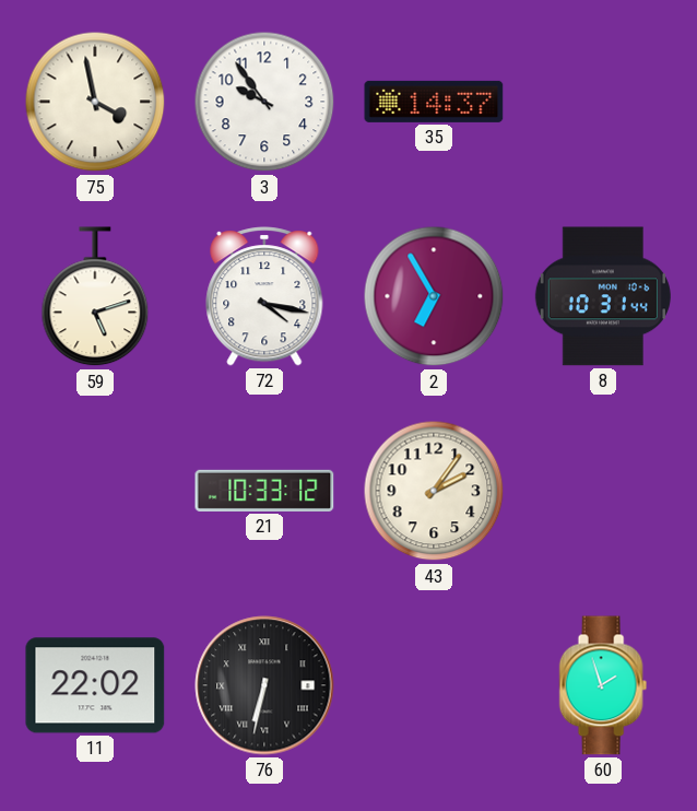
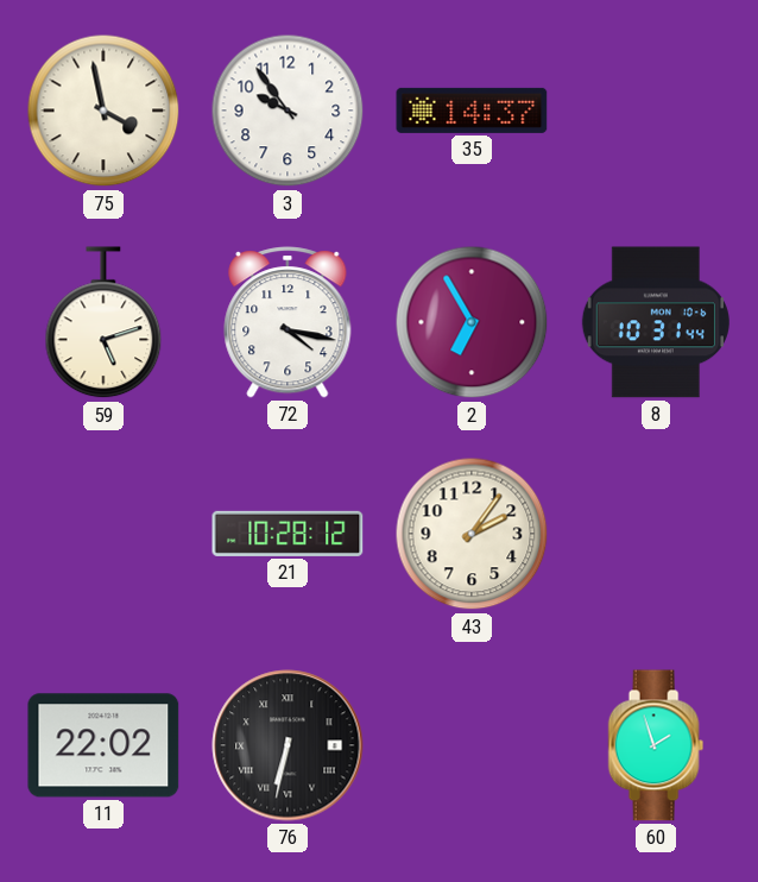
21: 10:33 -> 10:28 (288, 534)
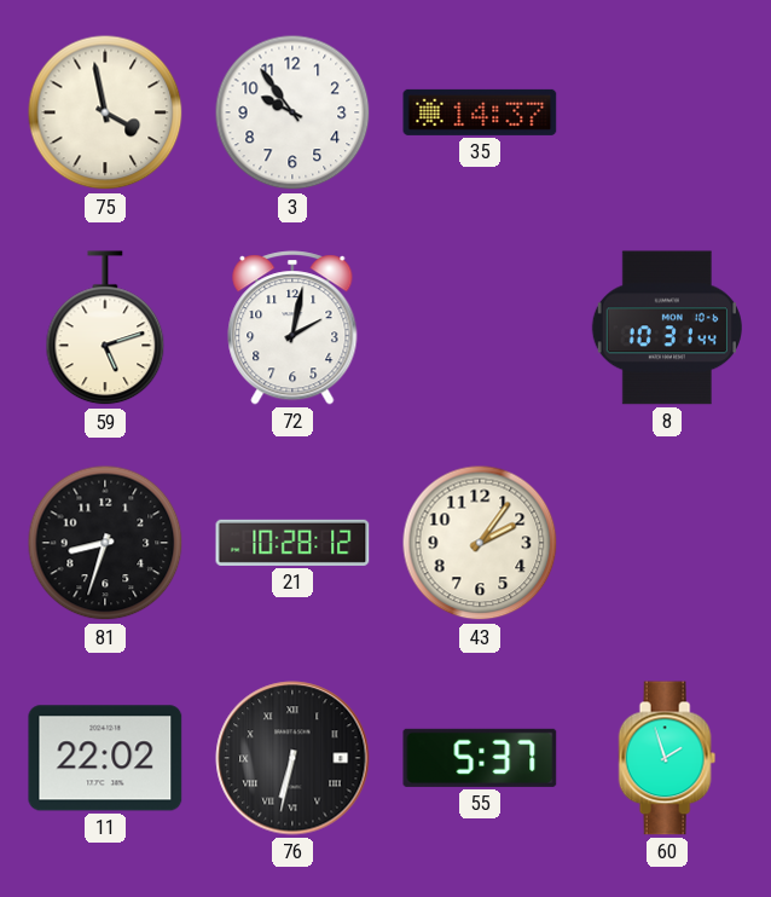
72: 4:17 -> 2:02 (292, 328)
2: 6:55 -> none (472, 322)
81: none -> 8:33 (105, 543)
55: none -> 5:37 (480, 758)
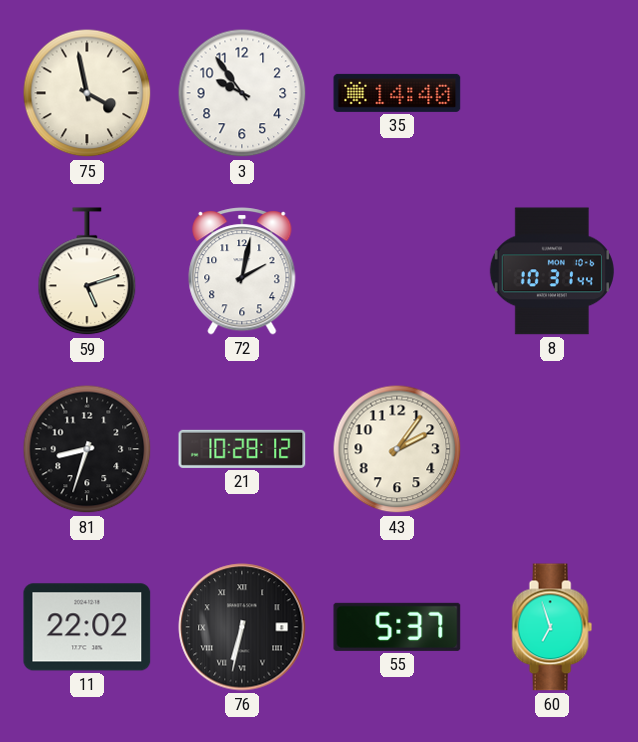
35: 14:37 -> 14:40 (397, 93)
60: 1:57 -> 6:57 (552, 627)
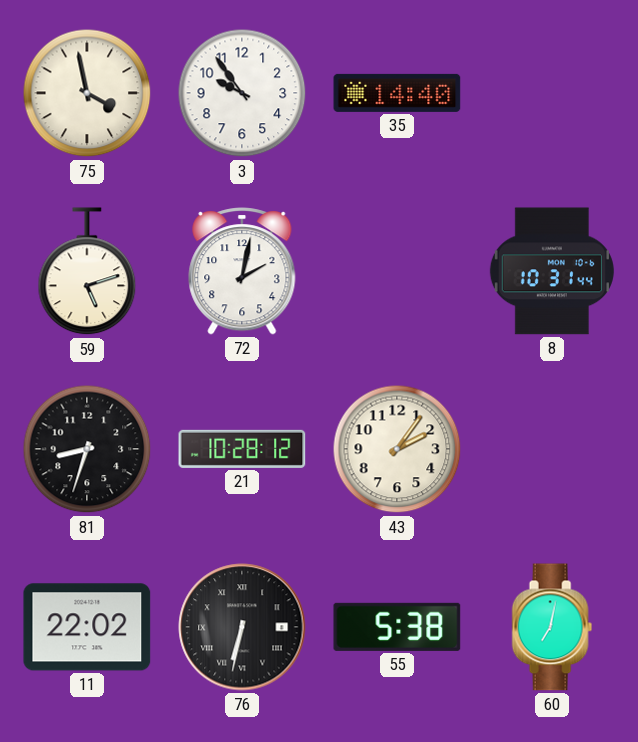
55: 5:37 -> 5:38 (397, 627)
60: 6:57 -> 7:02 (552, 627)
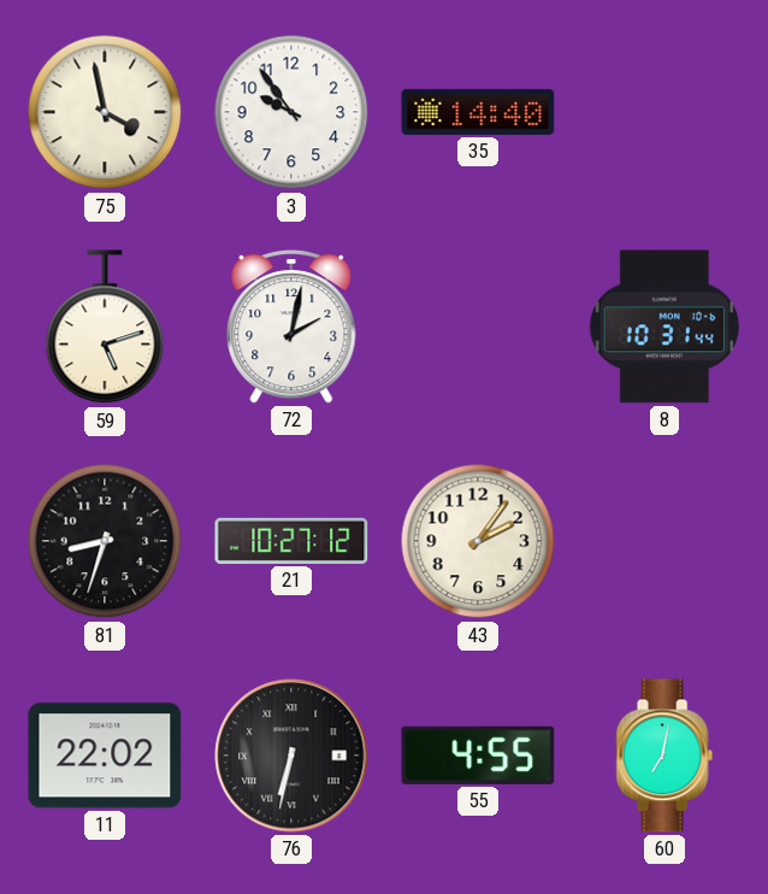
21: 10:28 -> 10:27 (291, 541)
55: 5:38 -> 4:55 (478, 755)
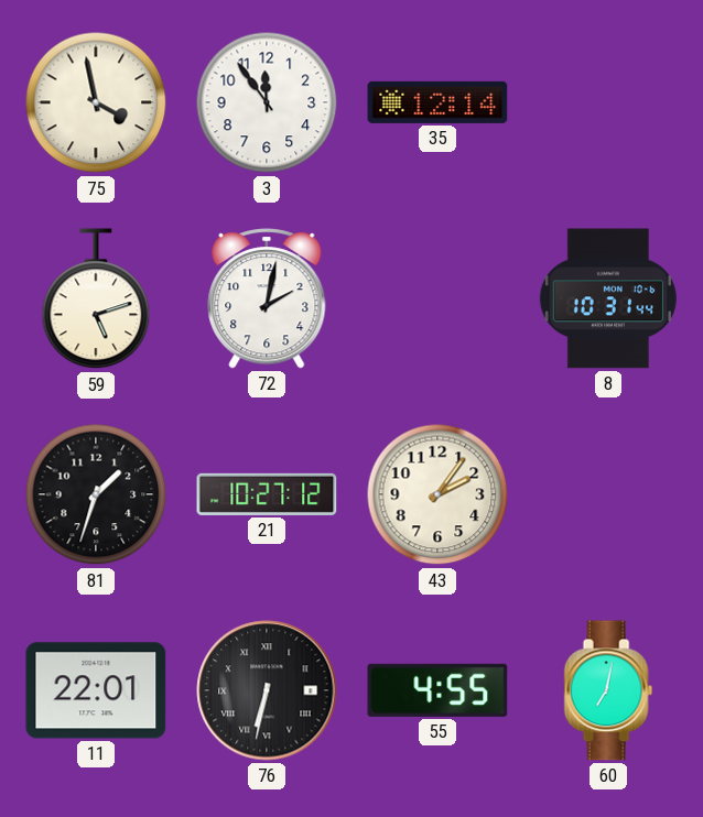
3: 9:54 -> 11:54 (267, 102)
35: 14:40 -> 12:14 (437, 102)
81: 8:33 -> 1:33 (96, 494)
11: 22:02 -> 22:01 (96, 690)
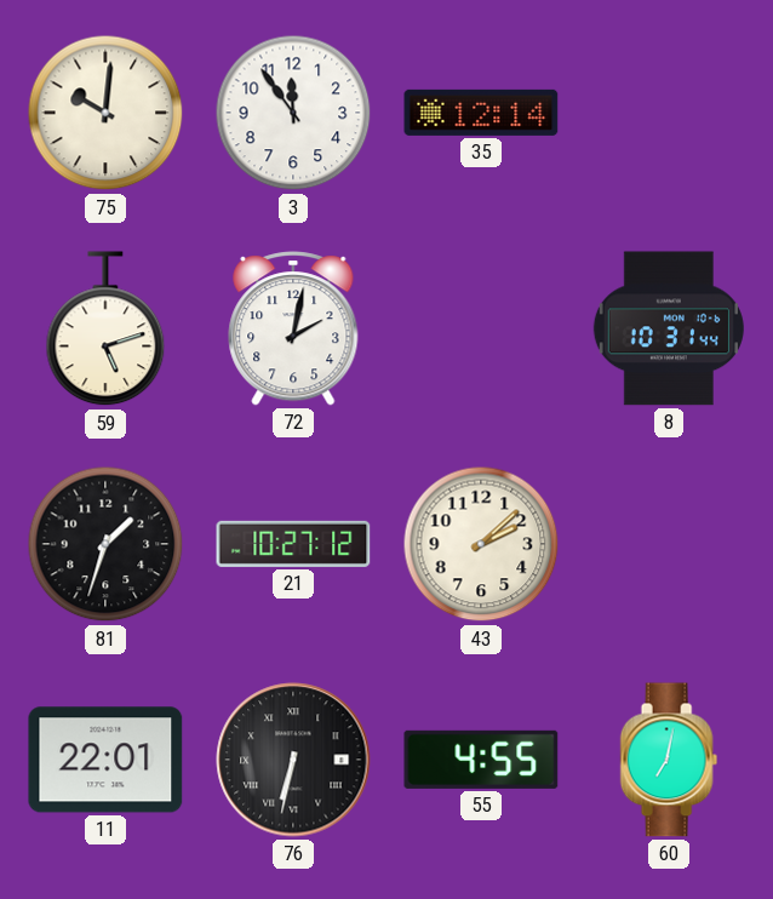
75: 3:58 -> 10:01 (105, 113)
43: 2:06 -> 2:08 (481, 544)
